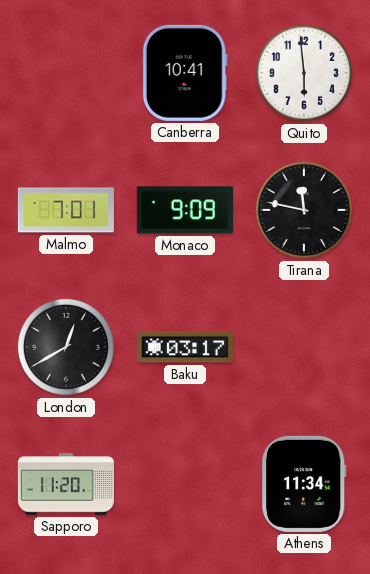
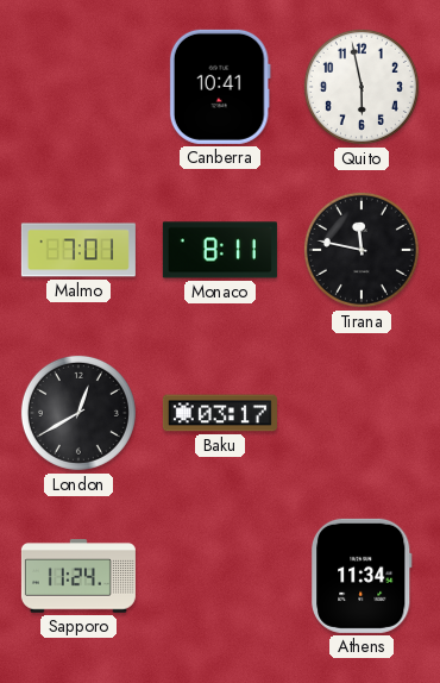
Quito: 5:59 -> 5:58 (362, 87)
Monaco: 9:09 -> 8:11 (220, 250)
Sapporo: 11:20 -> 11:24 (78, 576)
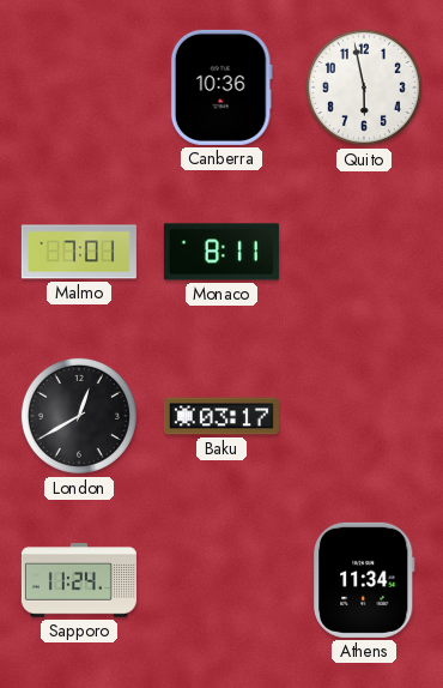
Canberra: 10:41 -> 10:36 (221, 87)
Tirana: 11:47 -> none (362, 250)
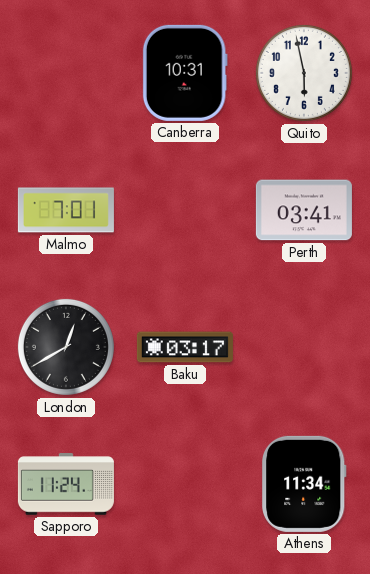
Canberra: 10:36 -> 10:31 (185, 73)
Monaco: 8:11 -> none (221, 252)
Perth: none -> 03:41 (304, 210)
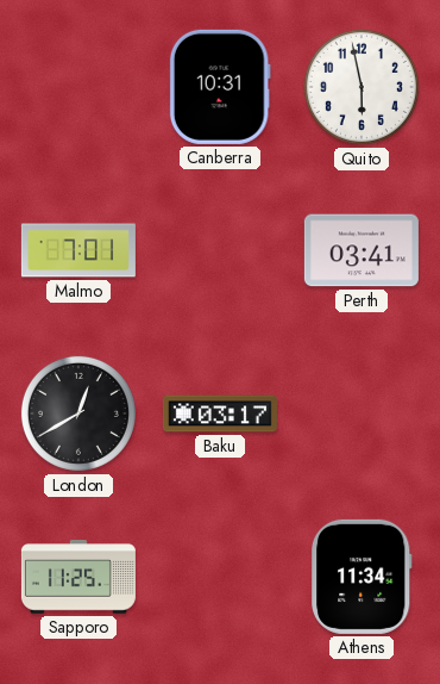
Sapporo: 11:24 -> 11:25 (78, 577)
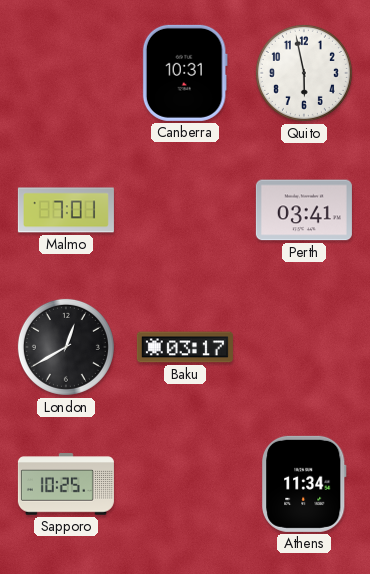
Sapporo: 11:25 -> 10:25 (66, 484)
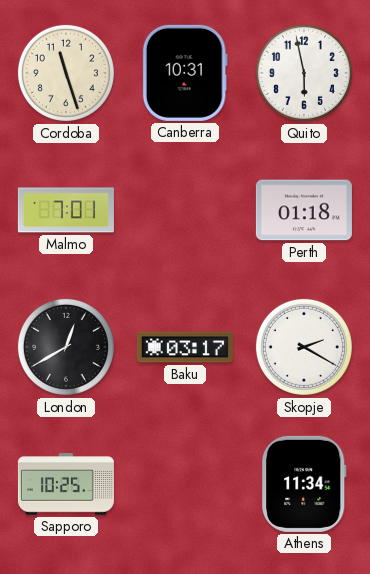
Cordoba: none -> 11:27 (66, 73)
Perth: 03:41 -> 01:18 (304, 210)
Skopje: none -> 2:20 (304, 347)
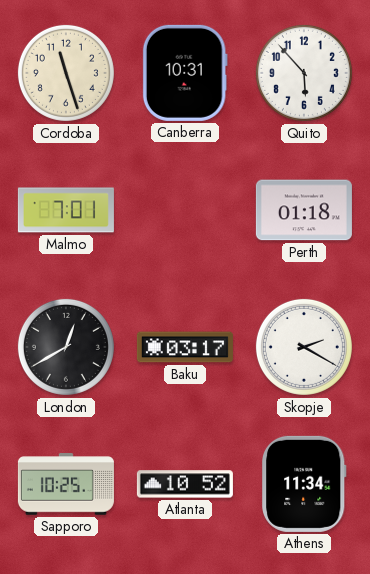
Quito: 5:58 -> 5:53 (304, 73)
Atlanta: none -> 10:52 (185, 484)
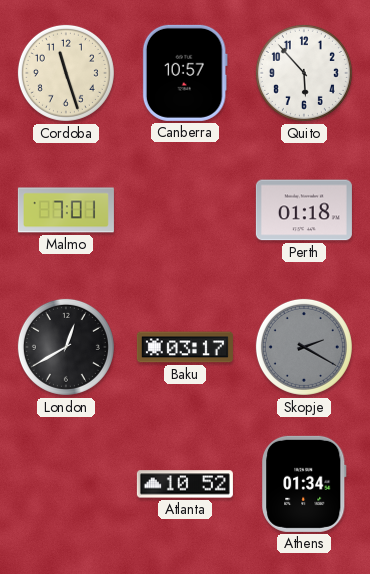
Canberra: 10:31 -> 10:57 (185, 73)
Skopje dial: white -> grey (304, 347)
Sapporo: 10:25 -> none (66, 484)
Athens: 11:34 -> 01:34 (305, 484)
